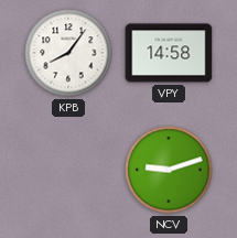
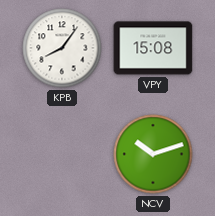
VPY: 14:58 -> 15:08 (153, 48)
NCV: 9:12 -> 10:12 (153, 154)
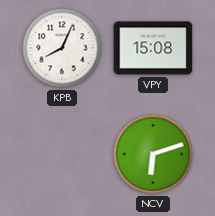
KPB: 8:06 -> 8:04 (62, 48)
NCV: 10:12 -> 6:12 (153, 154)
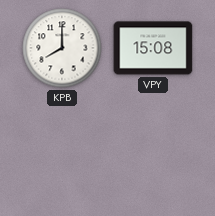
KPB: 8:04 -> 8:00 (62, 48)
NCV: 6:12 -> none (153, 154)
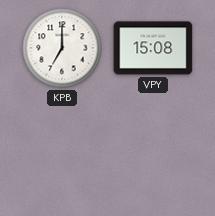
KPB: 8:00 -> 7:00 (62, 48)
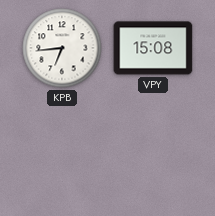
KPB: 7:00 -> 6:44 (62, 48)
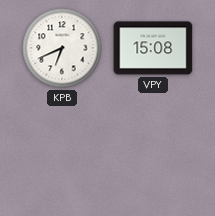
KPB: 6:44 -> 6:41 (62, 48)
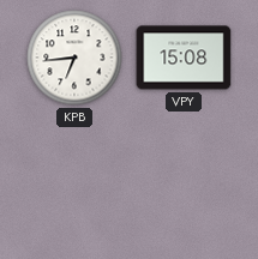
KPB: 6:41 -> 6:44 (74, 58)
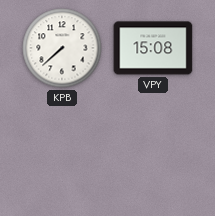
KPB: 6:44 -> 7:38 (62, 48)
